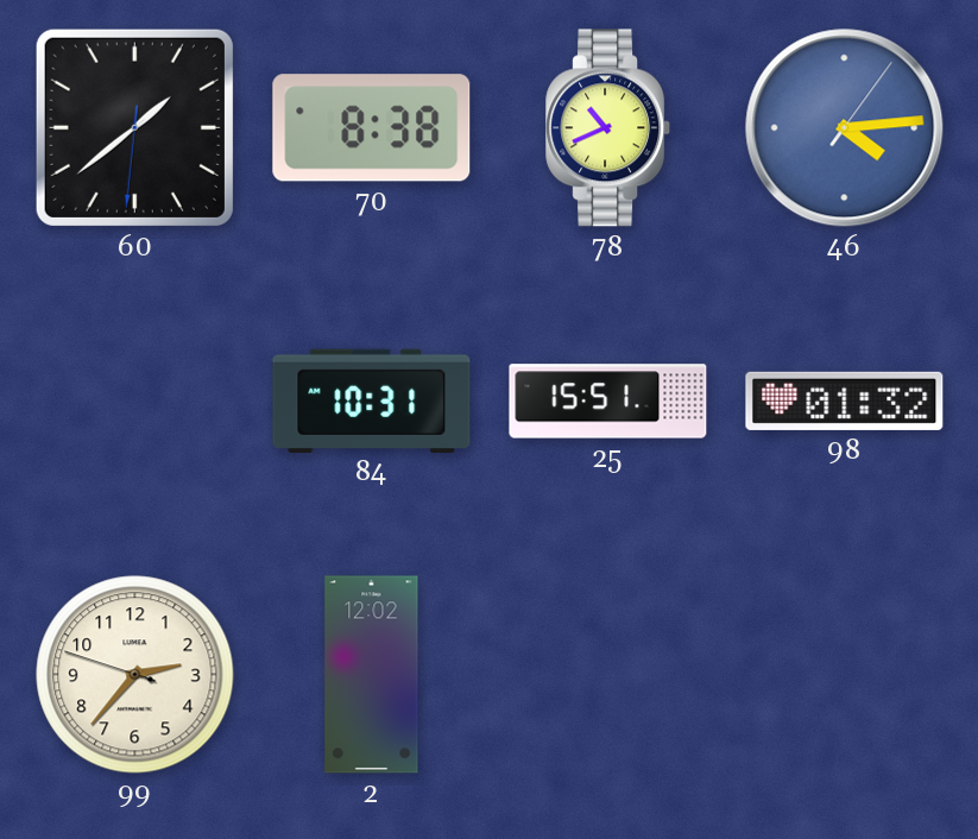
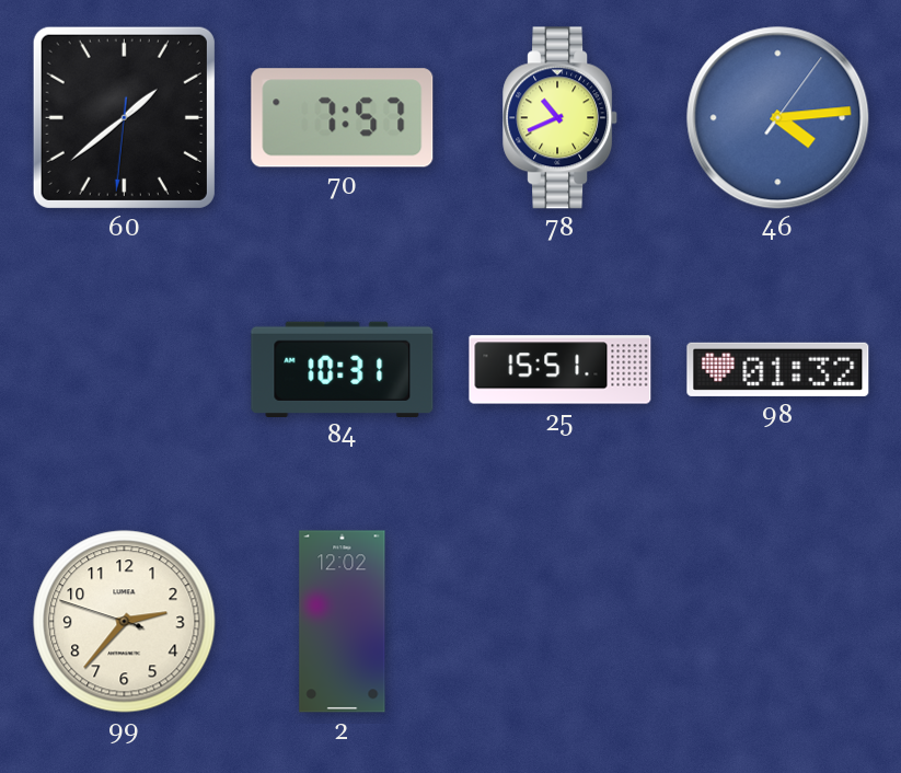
70: 8:38 -> 7:57 (343, 118)
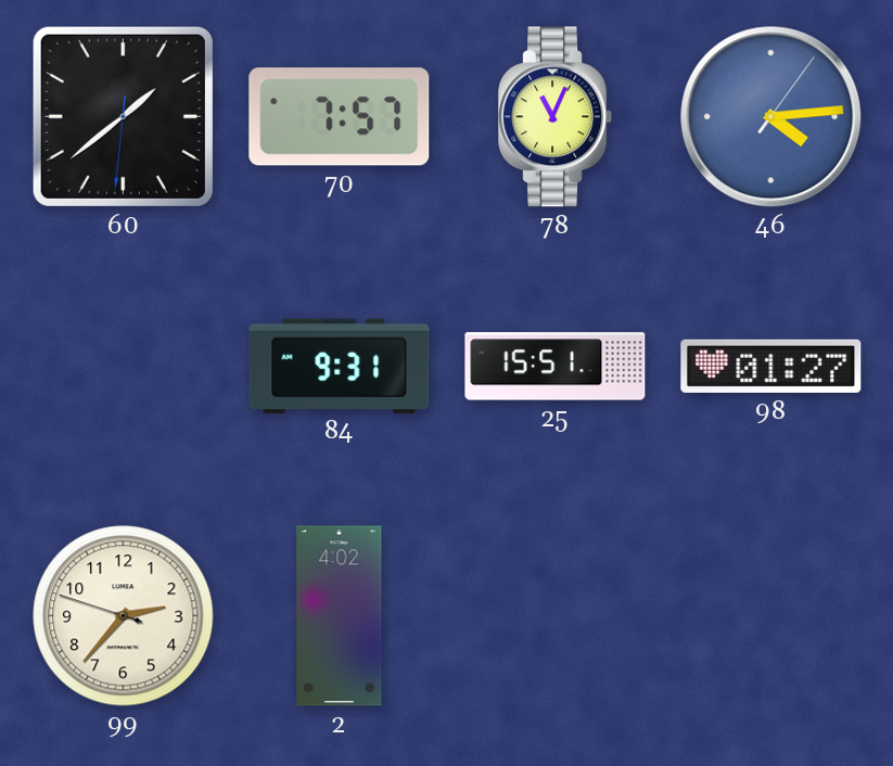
78: 10:41 -> 11:04 (556, 117)
84: 10:31 -> 9:31 (340, 366)
98: 01:32 -> 01:27 (771, 366)
2: 12:02 -> 4:02 (340, 616)
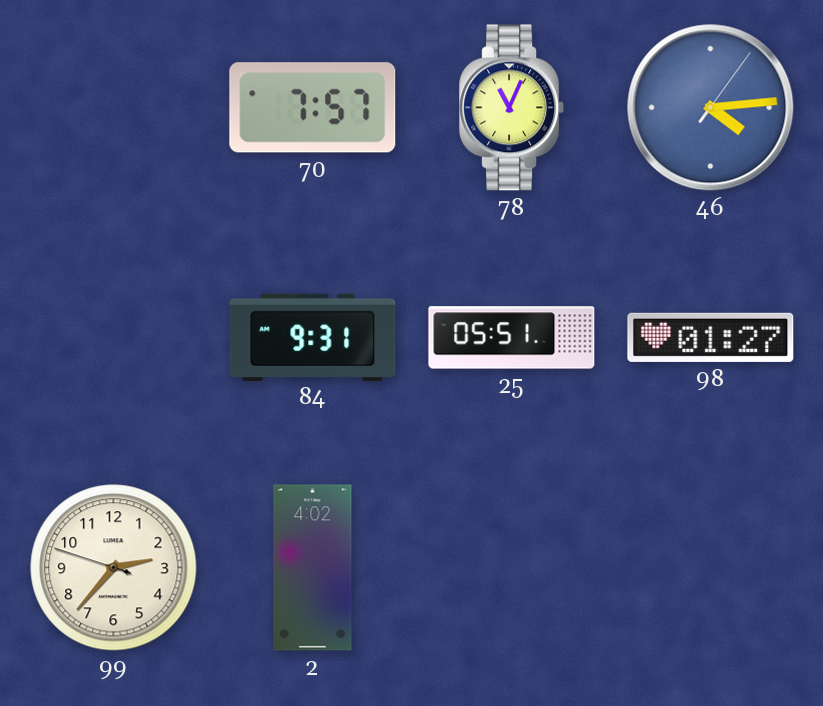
60: 1:38 -> none (123, 116)
25: 15:51 -> 05:51 (512, 338)
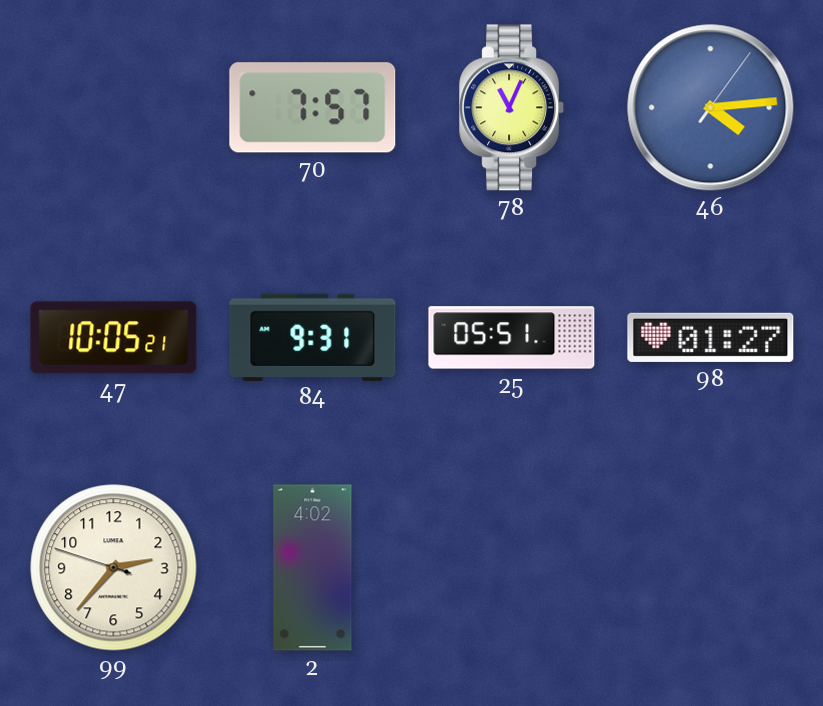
47: none -> 10:05 (114, 338)
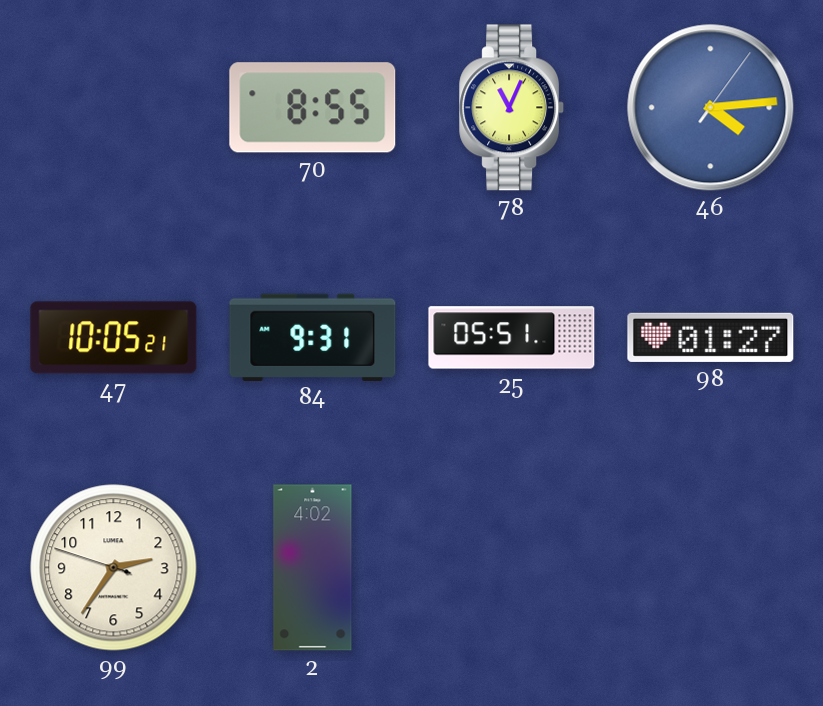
70: 7:57 -> 8:55 (313, 108)
99: 2:36 -> 2:35 (114, 568)
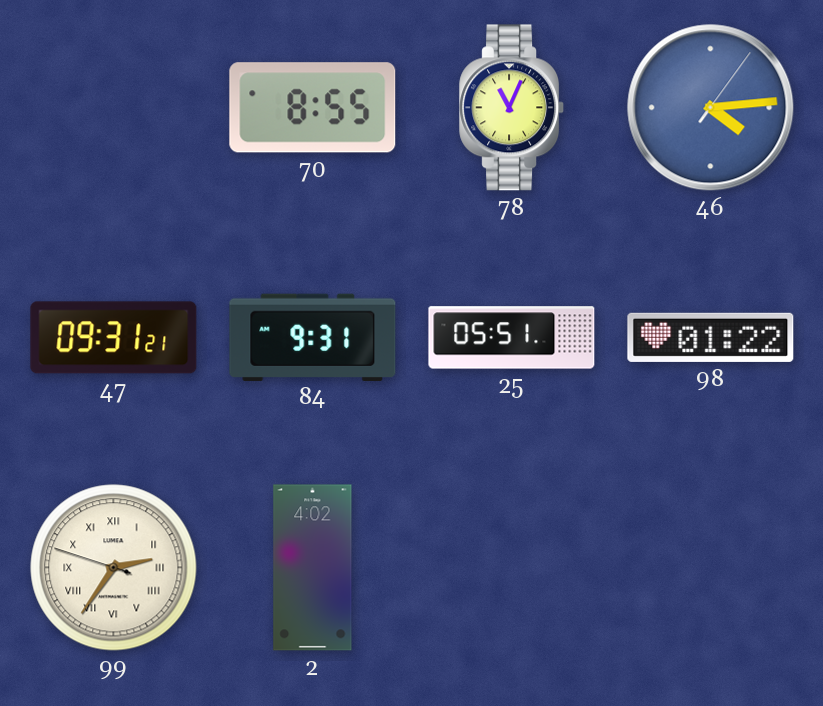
47: 10:05 -> 09:31 (114, 338)
98: 01:27 -> 01:22 (711, 337)
99 numerals: Arabic -> Roman (114, 568)
